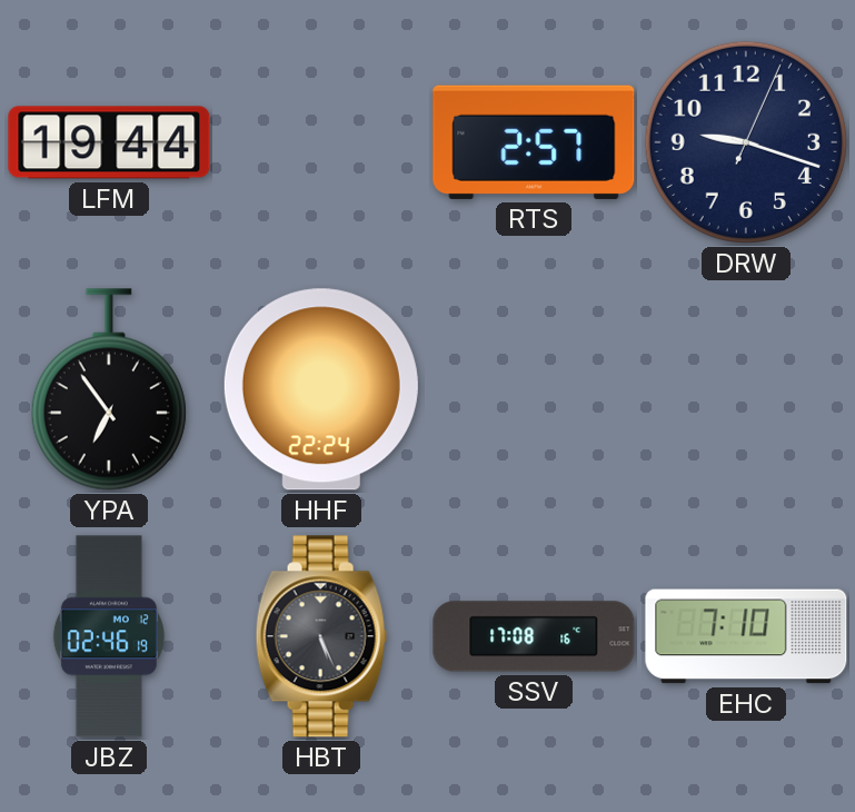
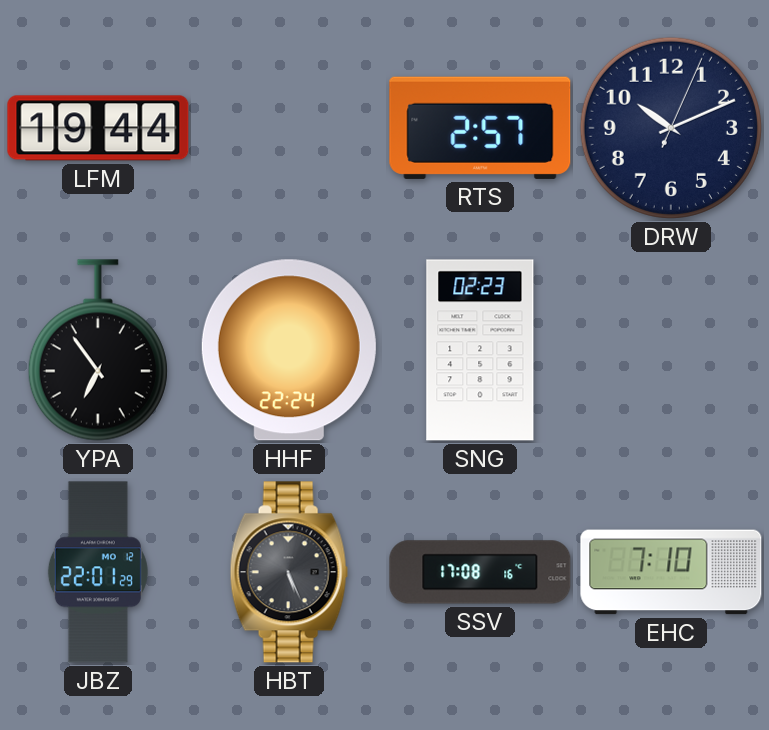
DRW: 9:18 -> 10:11 (671, 128)
SNG: none -> 02:23 (480, 350)
JBZ: 02:46 -> 22:01 (98, 572)
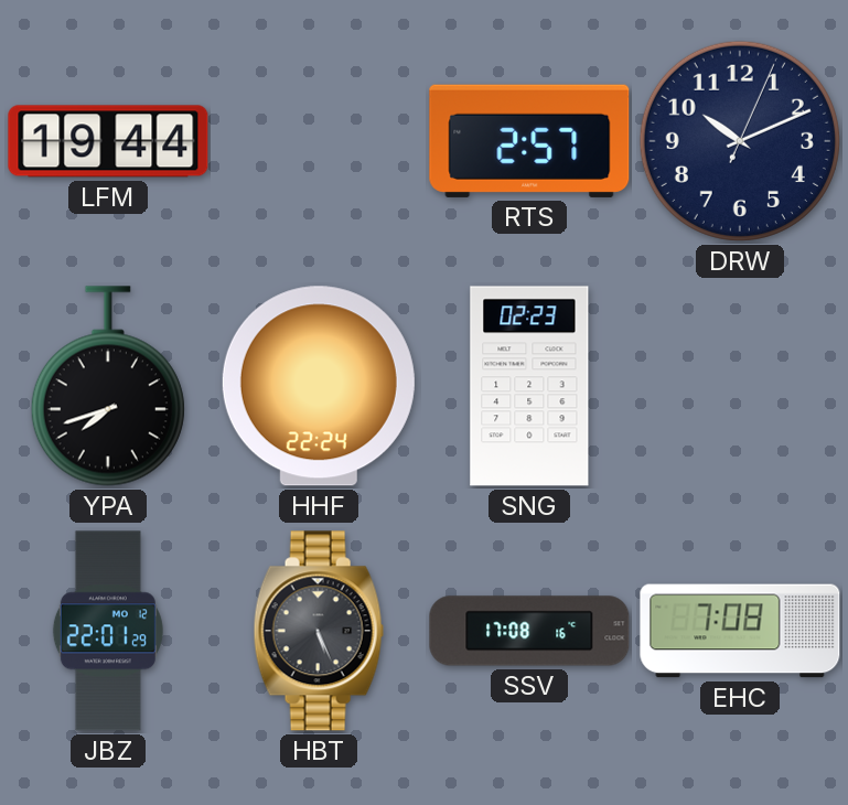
YPA: 6:54 -> 7:42 (108, 386)
EHC: 7:10 -> 7:08 (740, 631)
